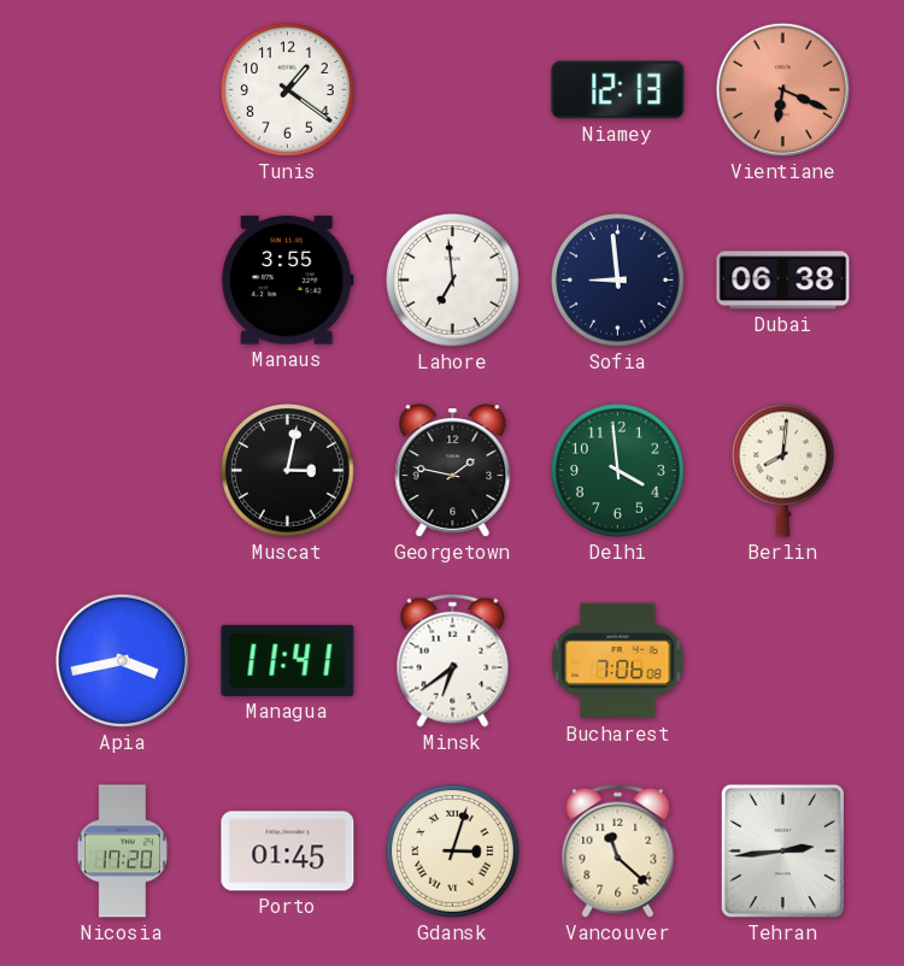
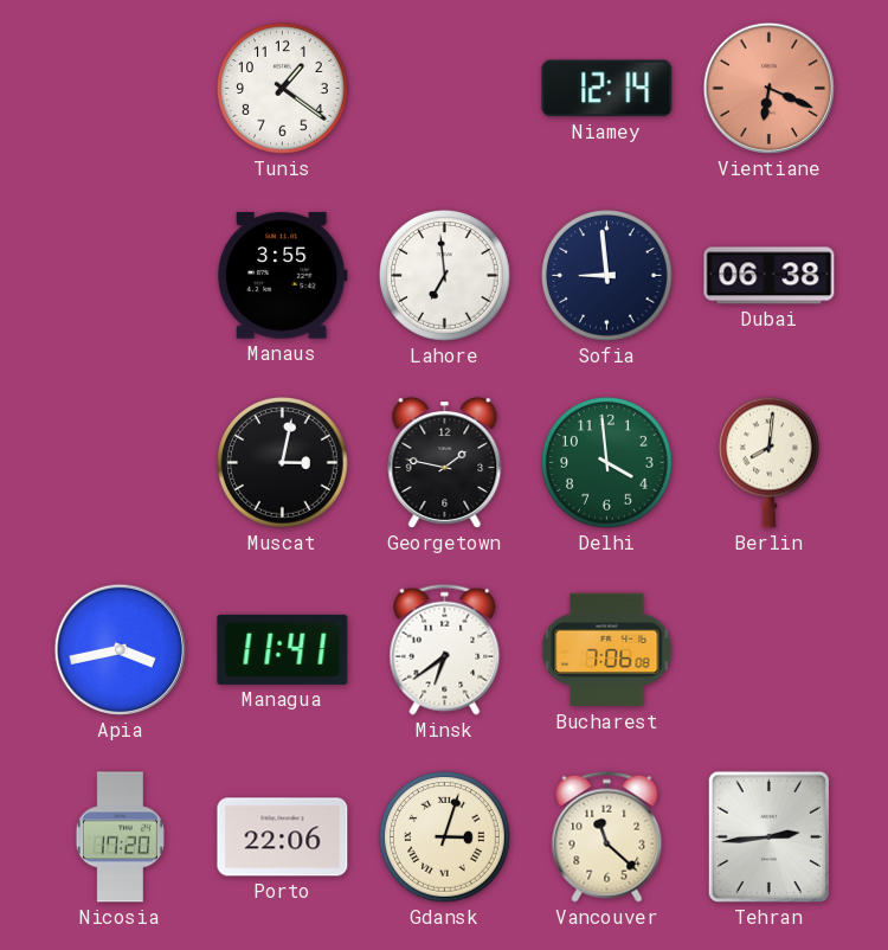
Niamey: 12:13 -> 12:14 (607, 89)
Porto: 01:45 -> 22:06 (283, 837)
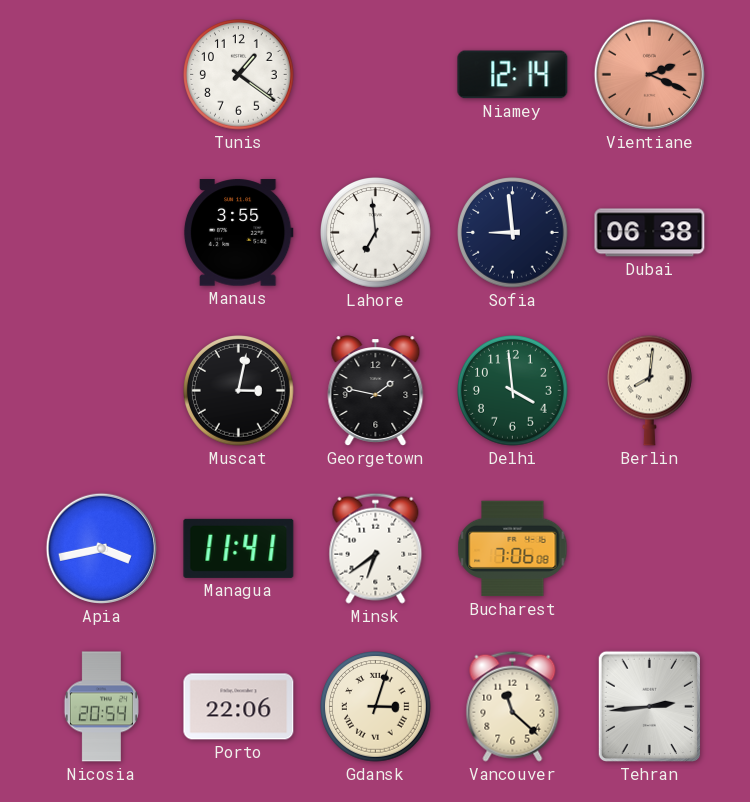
Vientiane: 6:19 -> 2:19 (649, 74)
Nicosia: 17:20 -> 20:54 (101, 707)
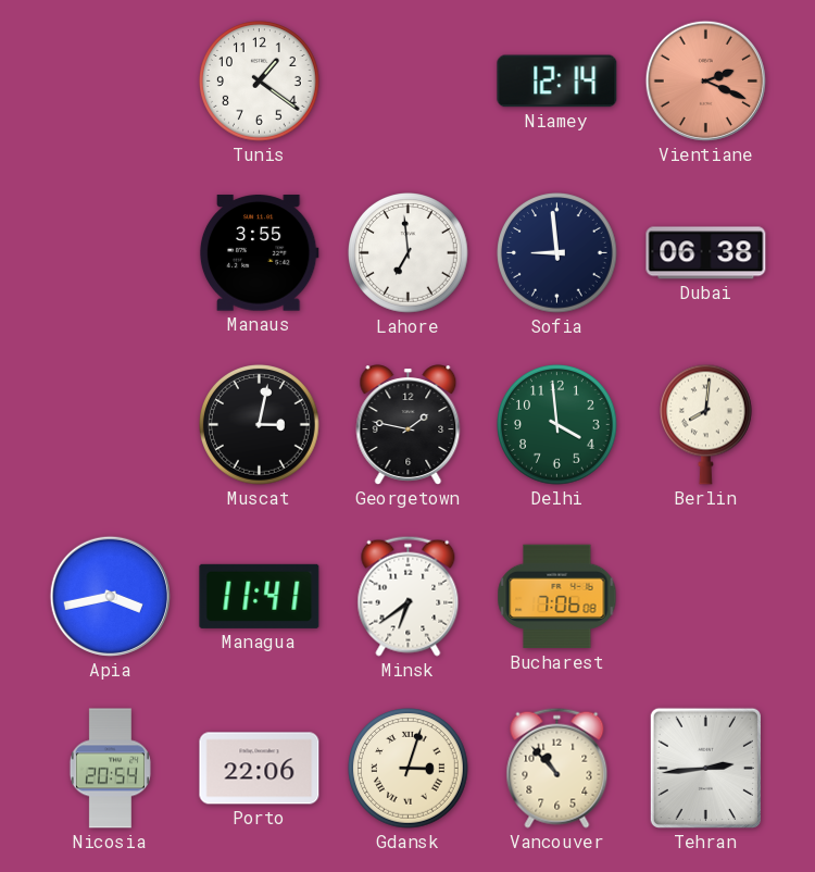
Vancouver: 11:22 -> 10:53 (557, 768)
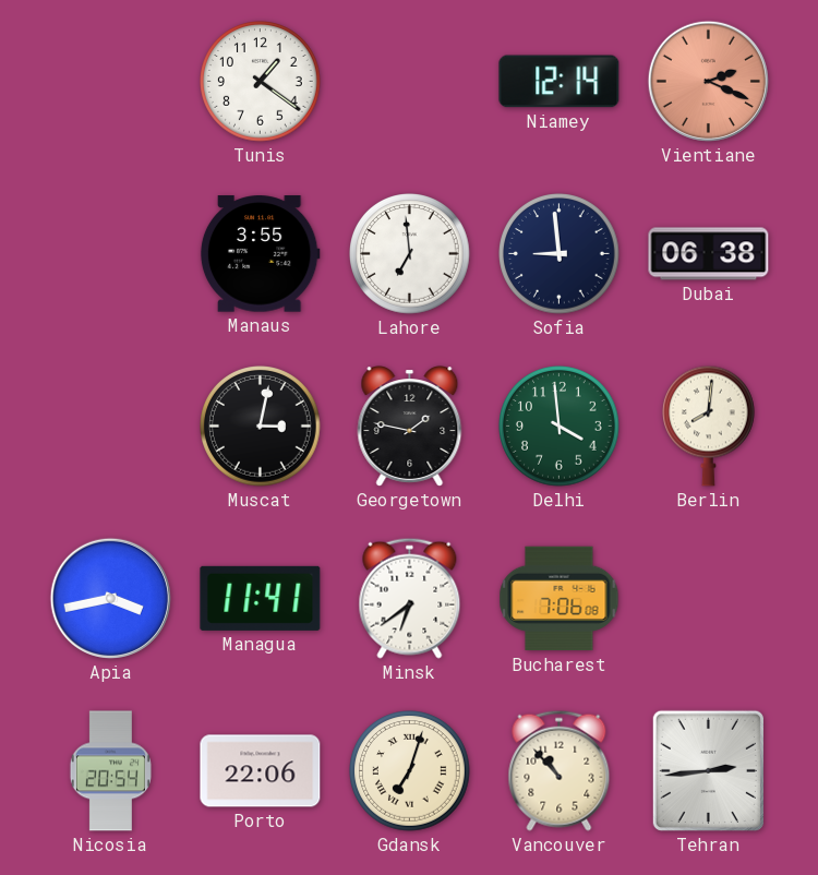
Gdansk: 3:03 -> 7:03 (410, 771)
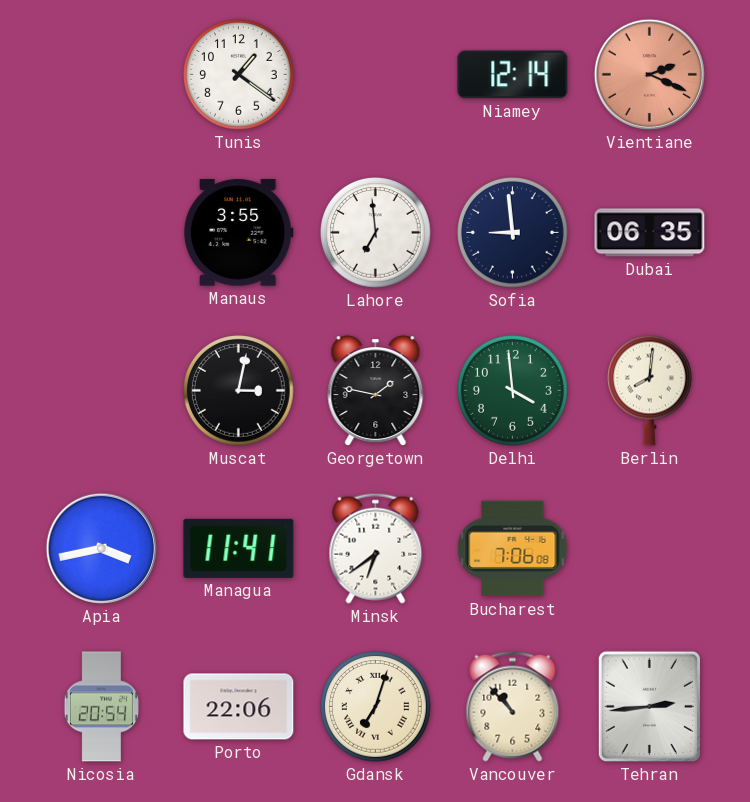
Dubai: 06:38 -> 06:35 (650, 233)
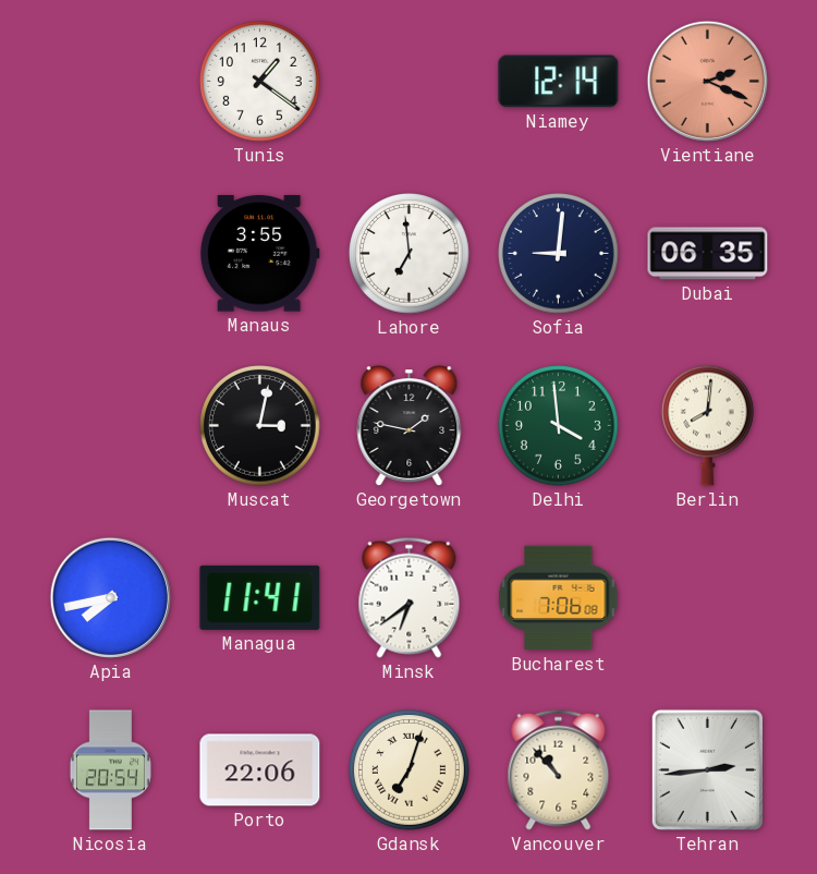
Sofia: 8:59 -> 9:01 (559, 254)
Apia: 3:43 -> 7:43 (110, 597)
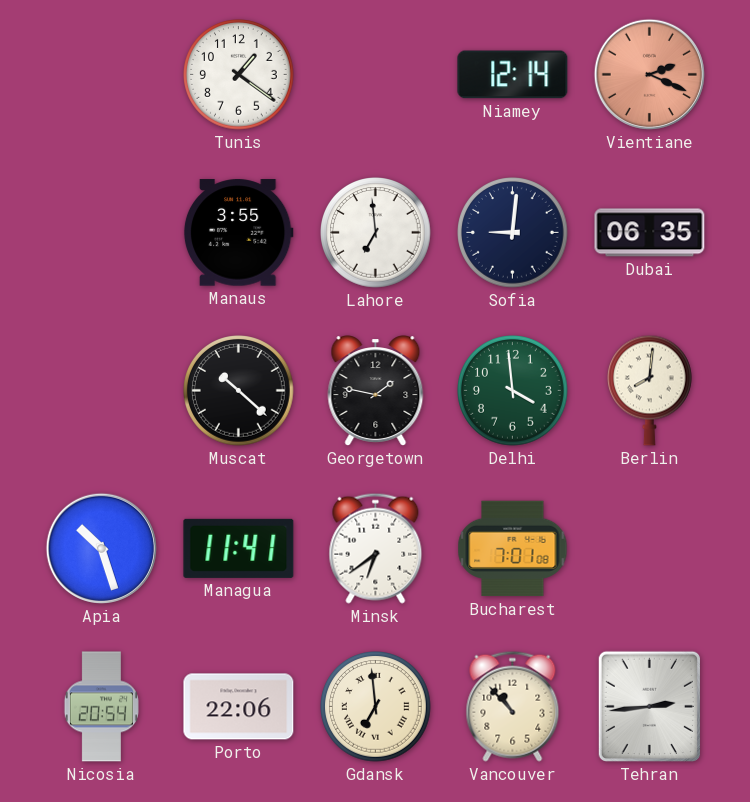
Muscat: 3:02 -> 10:22 (239, 391)
Apia: 7:43 -> 10:27 (101, 548)
Bucharest: 7:06 -> 7:01 (513, 549)
Gdansk: 7:03 -> 6:59 (376, 707)
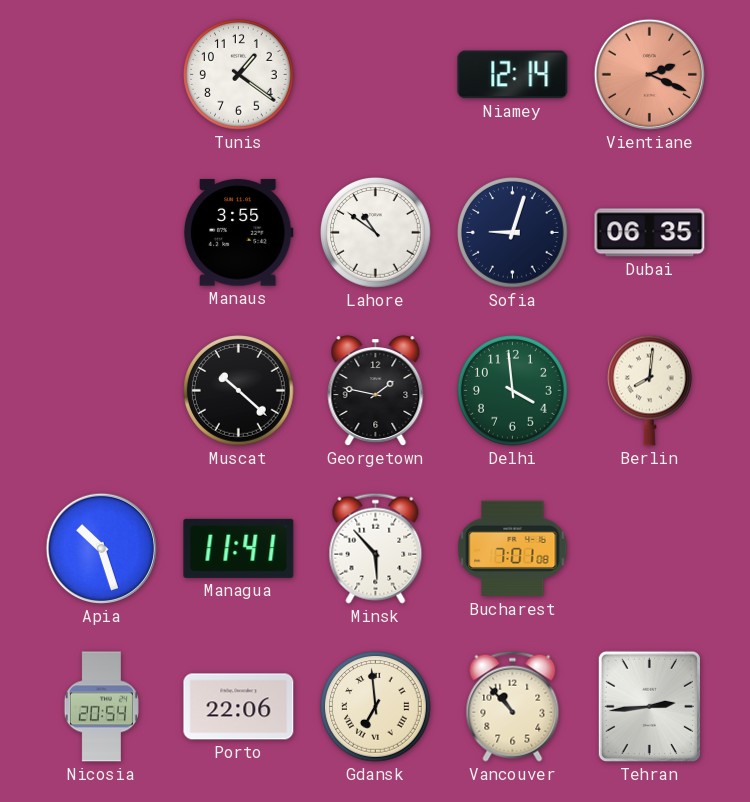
Lahore: 6:59 -> 10:51 (376, 233)
Sofia: 9:01 -> 9:03 (513, 233)
Minsk: 6:39 -> 5:53 (376, 548)
